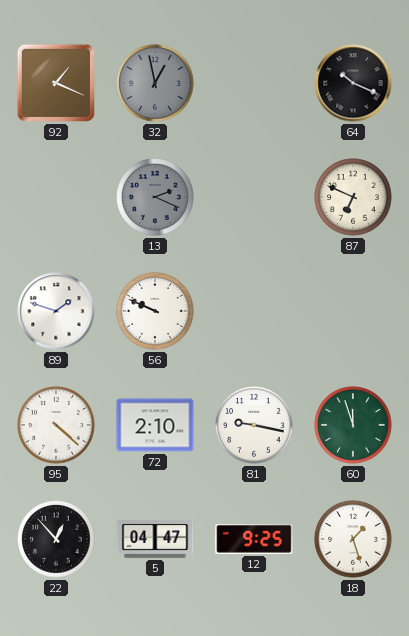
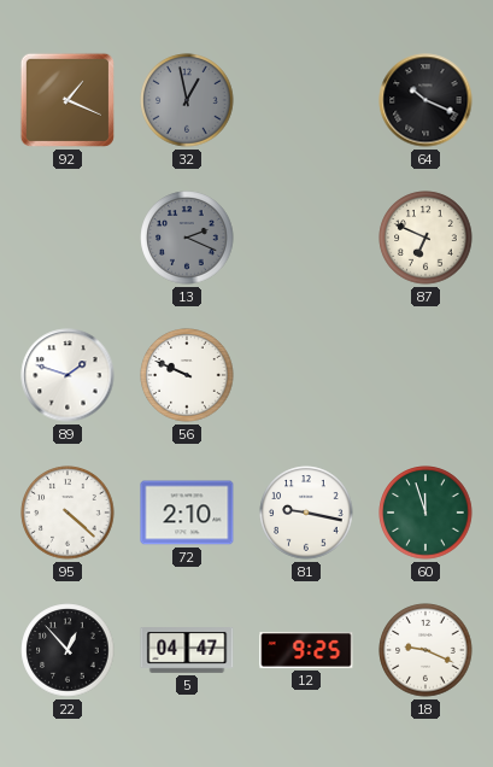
18: 1:27 -> 9:19 (425, 650)
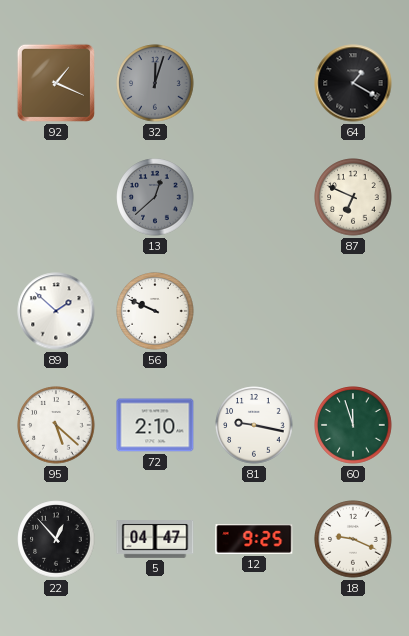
32: 12:58 -> 12:03 (155, 83)
64: 10:19 -> 1:20 (353, 83)
13: 2:19 -> 12:38 (155, 197)
89: 1:48 -> 1:52 (56, 311)
95: 4:22 -> 5:22 (56, 425)
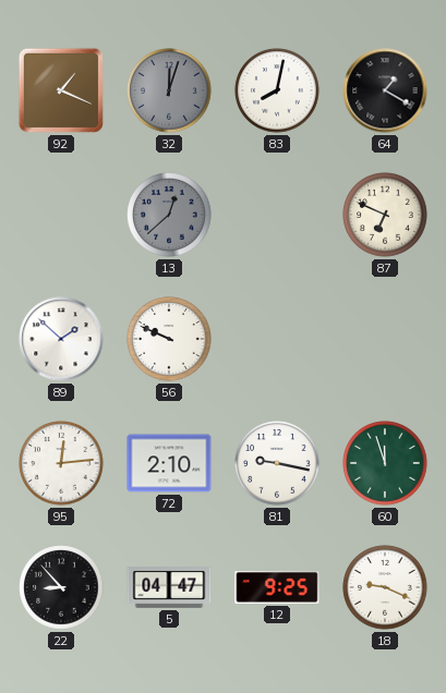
83: none -> 8:02 (277, 90)
95: 5:22 -> 12:14 (61, 463)
22: 12:53 -> 8:53 (61, 587)
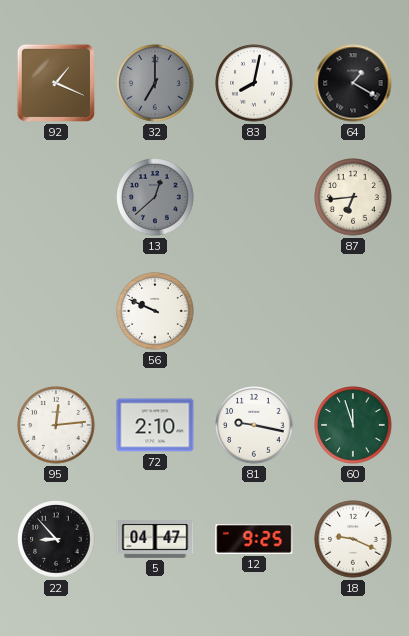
32: 12:03 -> 7:00 (155, 83)
87: 6:49 -> 6:44 (353, 197)
89: 1:52 -> none (61, 339)
